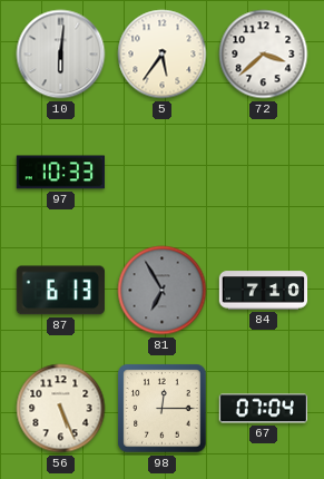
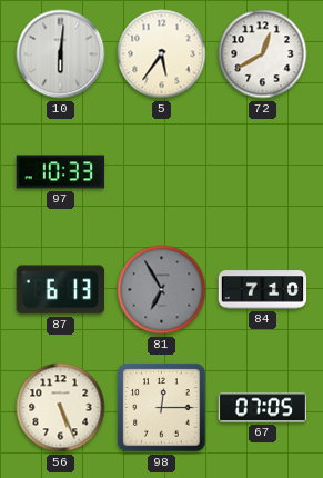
72: 3:38 -> 12:40 (263, 54)
67: 07:04 -> 07:05 (262, 408)
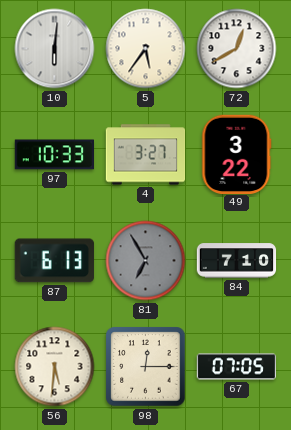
4: none -> 3:27 (146, 155)
49: none -> 3:22 (237, 154)
56: 5:26 -> 5:31 (55, 367)
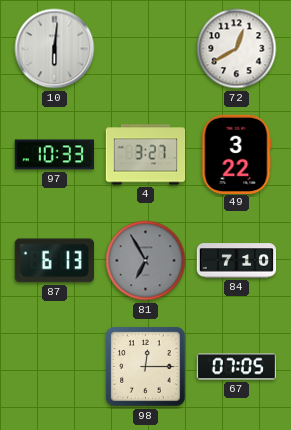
5: 5:36 -> none (146, 49)
56: 5:31 -> none (55, 367)
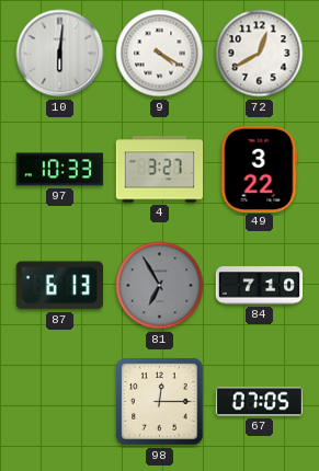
9: none -> 4:20 (160, 54)
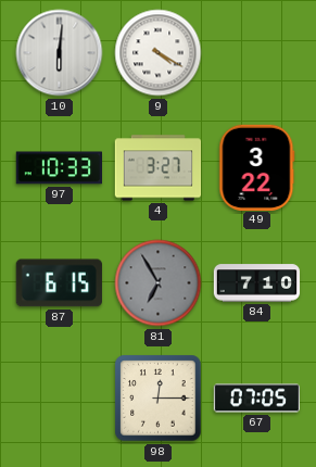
72: 12:40 -> none (260, 54)
87: 6:13 -> 6:15 (59, 283)
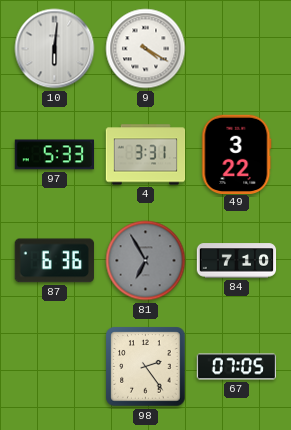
97: 10:33 -> 5:33 (54, 155)
4: 3:27 -> 3:31 (146, 155)
87: 6:15 -> 6:36 (54, 261)
98: 12:15 -> 2:24 (146, 367)
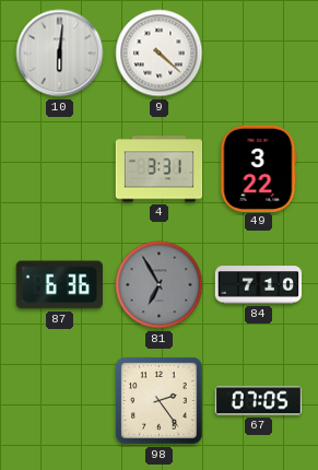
9: 4:20 -> 4:22 (160, 54)
97: 5:33 -> none (54, 155)
